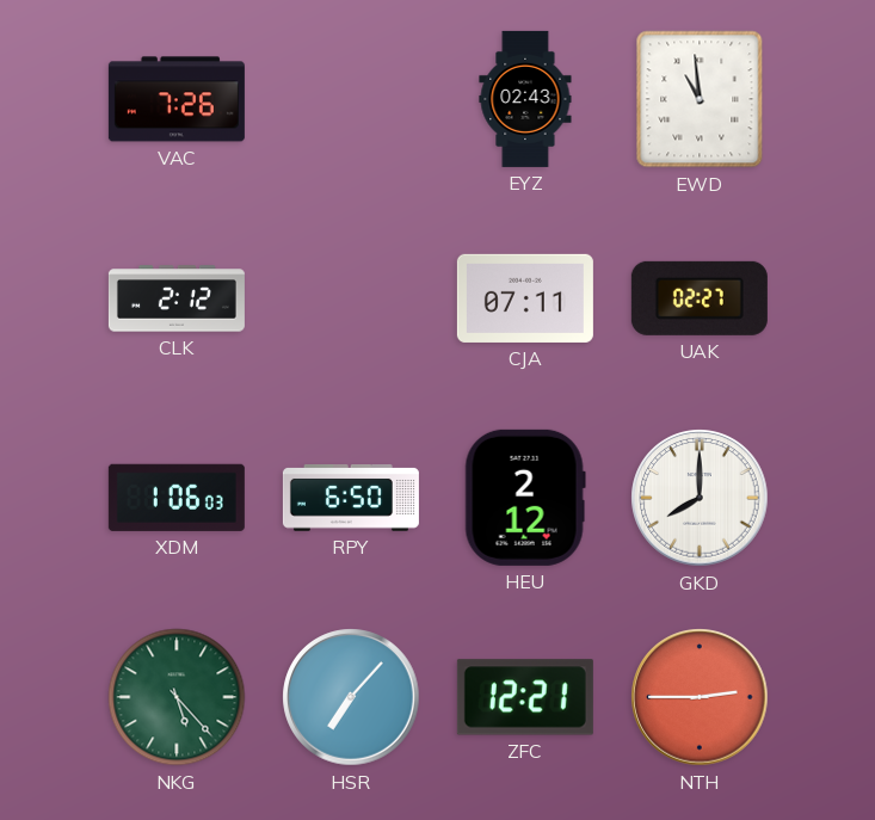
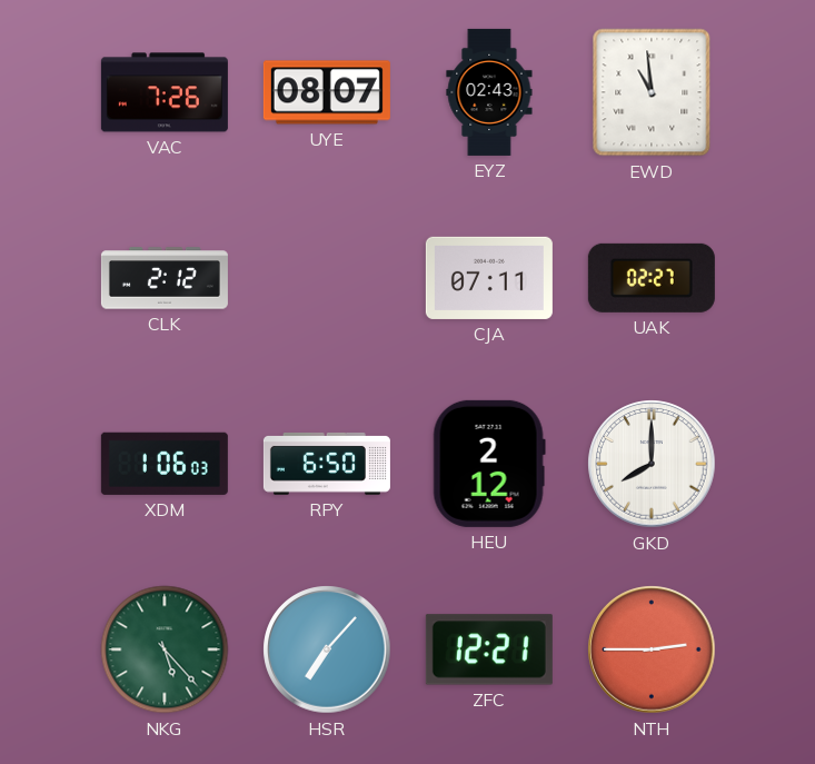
UYE: none -> 08:07 (327, 92)
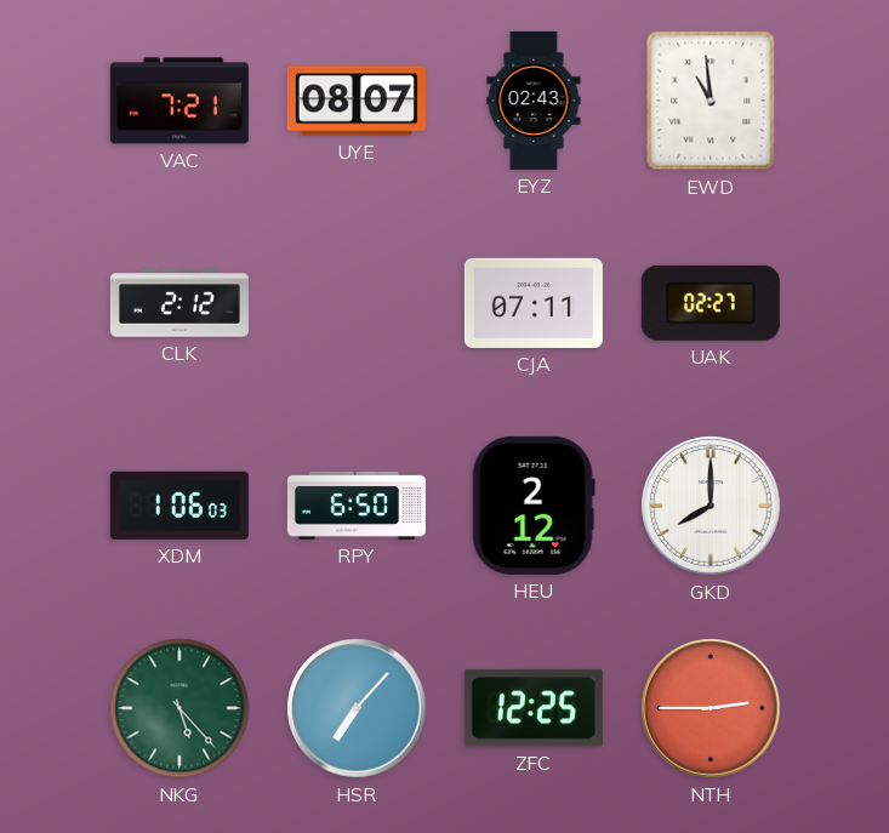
VAC: 7:26 -> 7:21 (179, 101)
ZFC: 12:21 -> 12:25 (534, 708)
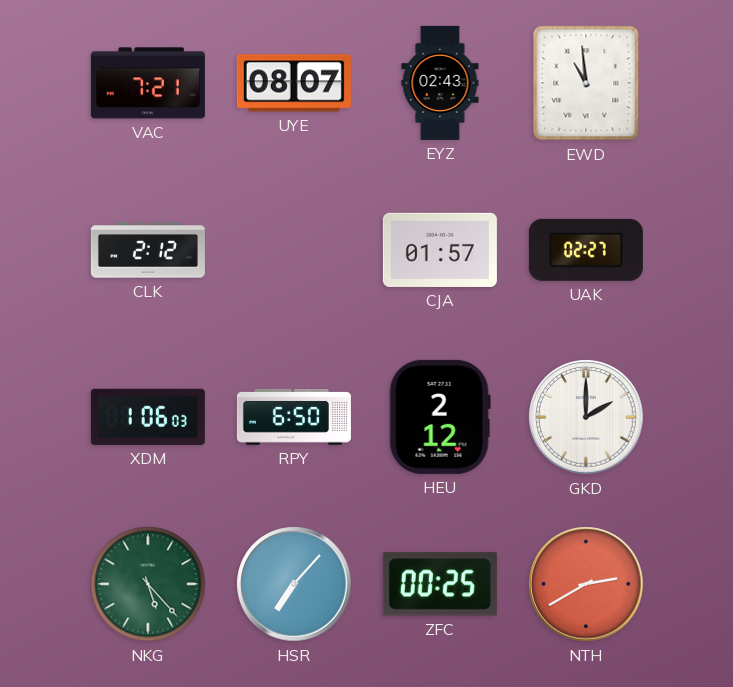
CJA: 07:11 -> 01:57 (440, 250)
GKD: 8:00 -> 2:00 (586, 417)
ZFC: 12:25 -> 00:25 (440, 584)
NTH: 2:45 -> 2:40 (586, 584)
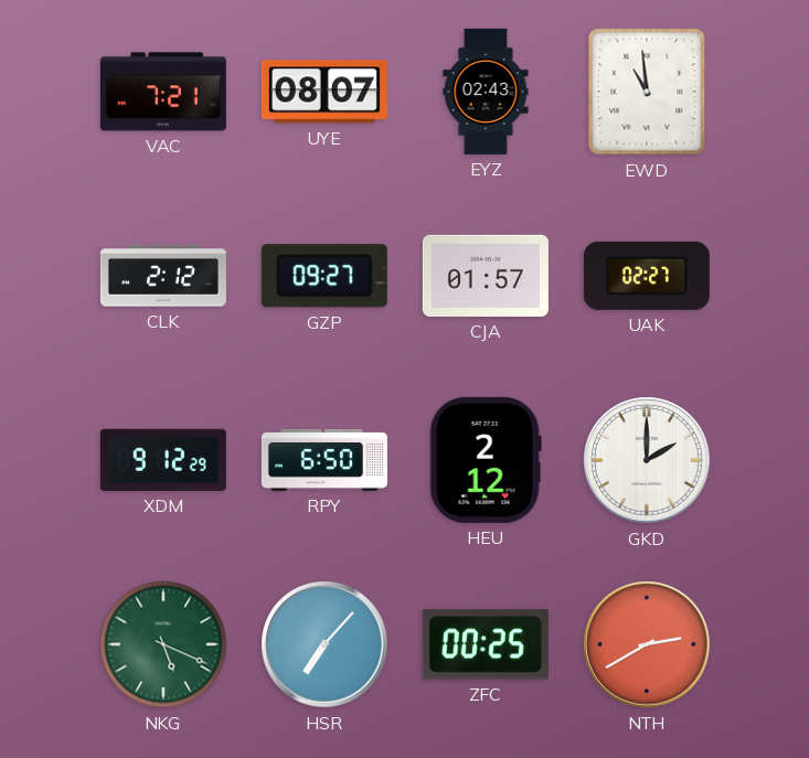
GZP: none -> 09:27 (324, 276)
XDM: 1:06 -> 9:12 (163, 460)
NKG: 5:23 -> 5:19 (163, 644)
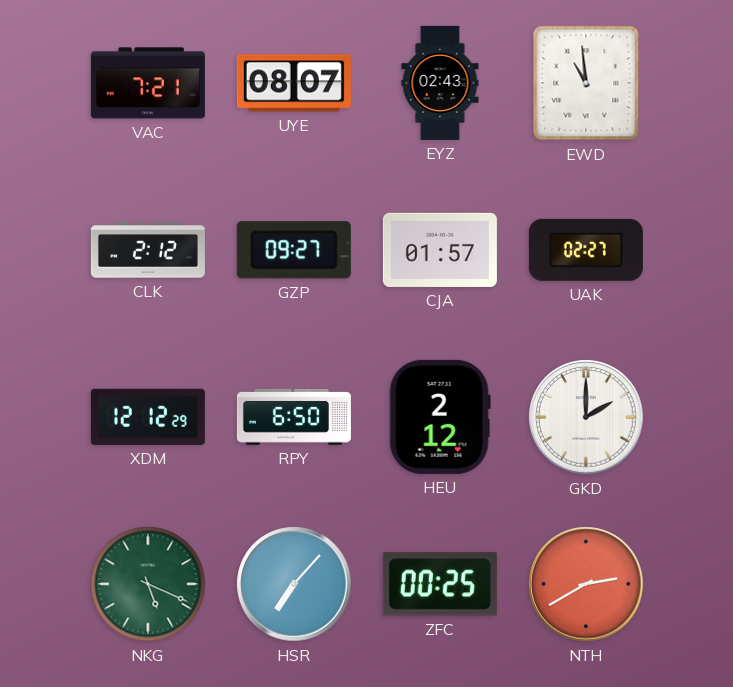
XDM: 9:12 -> 12:12 (148, 417)
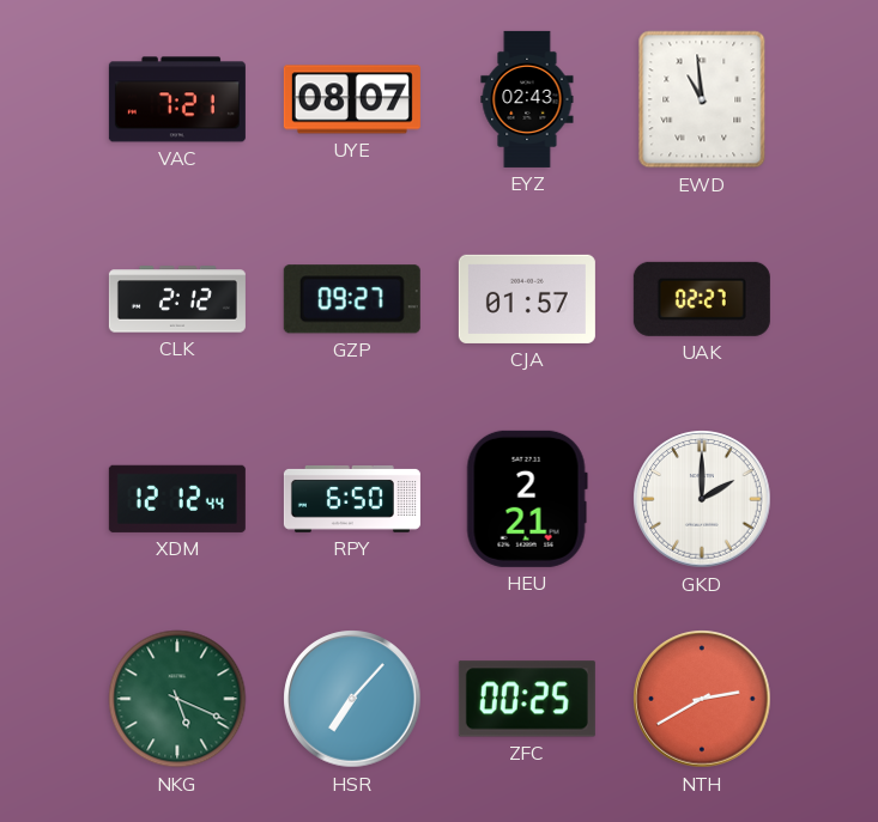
XDM: 12:12:29 -> 12:12:44 (177, 499)
HEU: 2:12 -> 2:21 (527, 499)
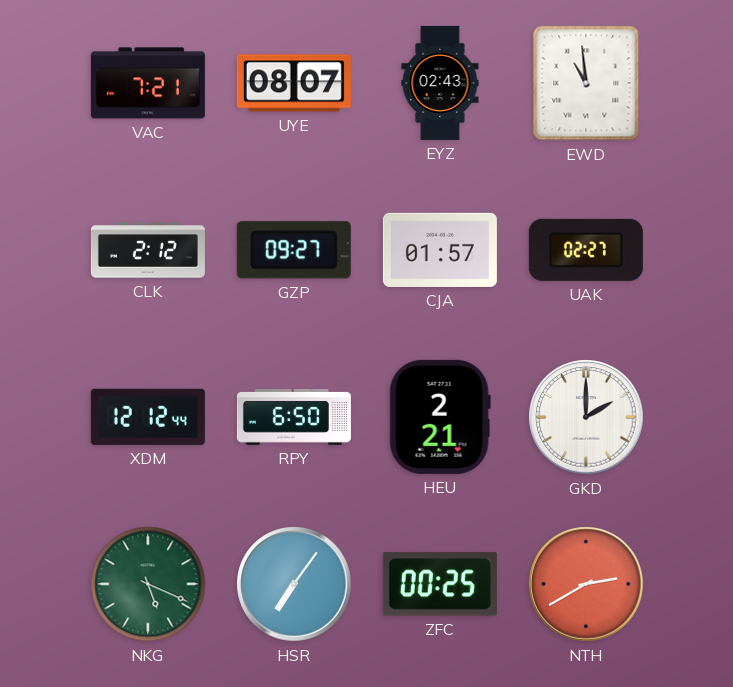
HSR: 7:07 -> 7:06 (294, 584)
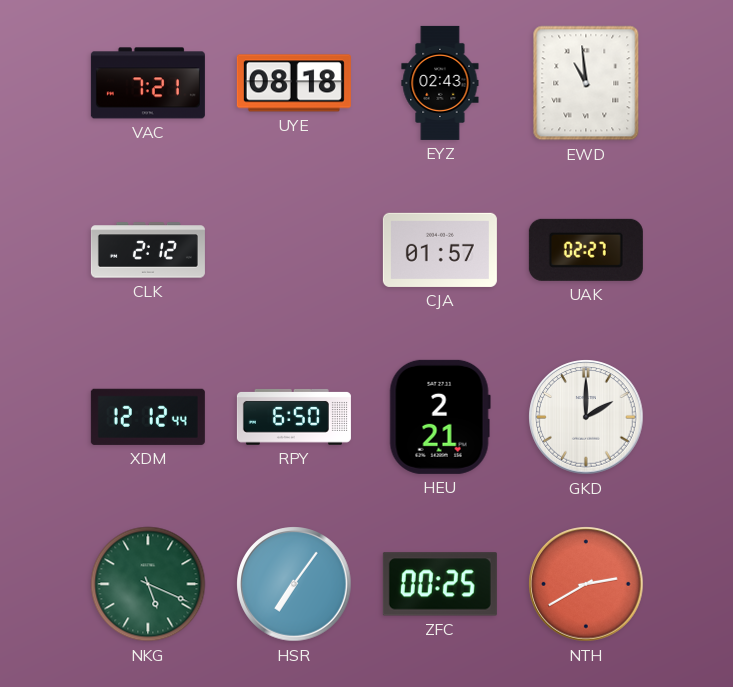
UYE: 08:07 -> 08:18 (294, 83)
GZP: 09:27 -> none (294, 250)
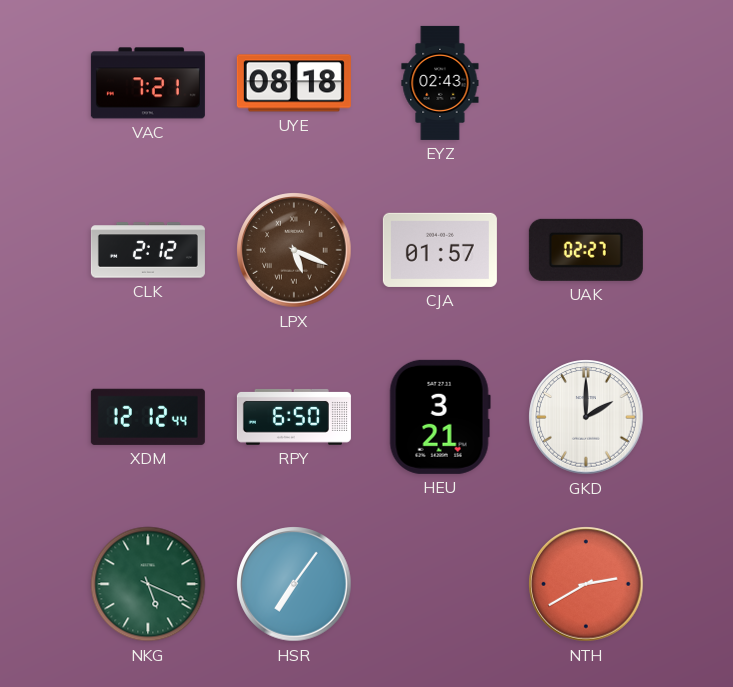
EWD: 10:59 -> none (586, 83)
LPX: none -> 5:19 (294, 250)
HEU: 2:21 -> 3:21 (440, 417)
ZFC: 00:25 -> none (440, 584)
